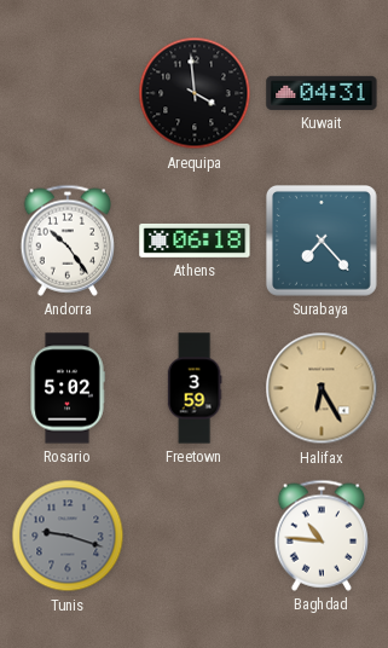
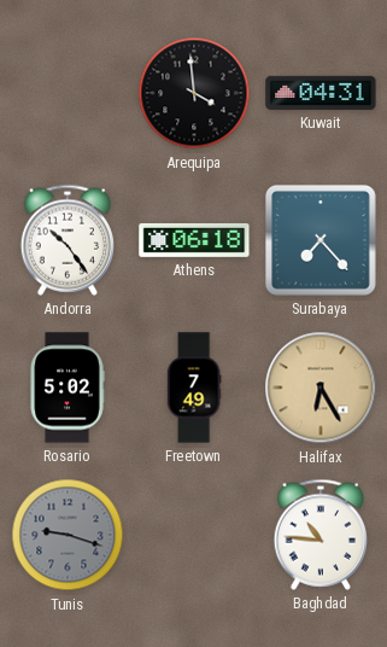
Freetown: 3:59 -> 7:49 (194, 387)
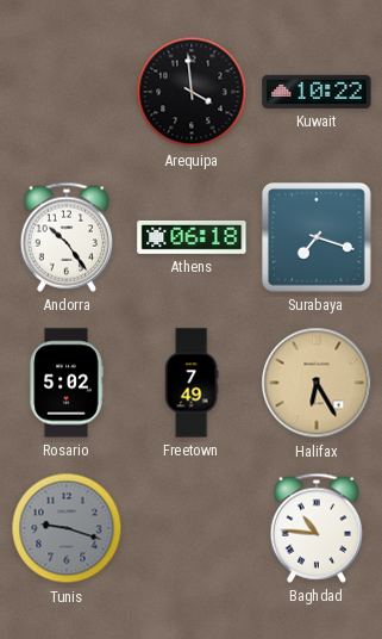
Kuwait: 04:31 -> 10:22 (317, 92)
Surabaya: 7:23 -> 7:18 (317, 237)
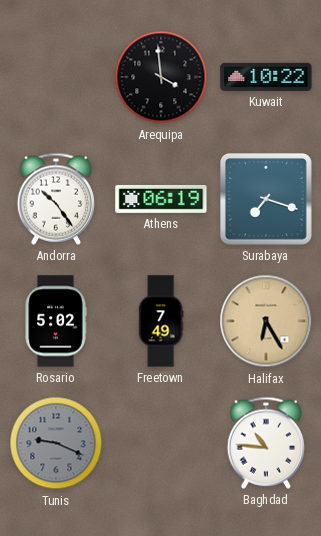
Athens: 06:18 -> 06:19 (161, 199)
Tunis: 9:18 -> 9:19 (56, 443)
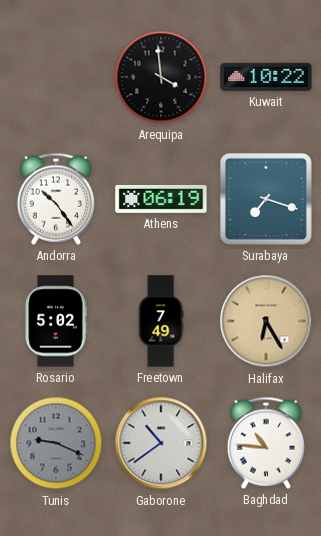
Gaborone: none -> 10:39 (161, 443)
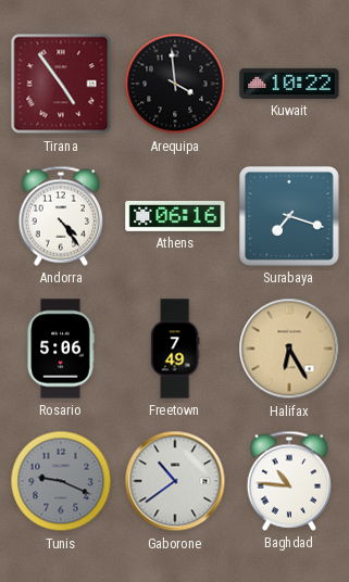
Tirana: none -> 4:54 (61, 84)
Andorra: 10:24 -> 4:24 (60, 216)
Athens: 06:19 -> 06:16 (175, 216)
Rosario: 5:02 -> 5:06 (61, 349)
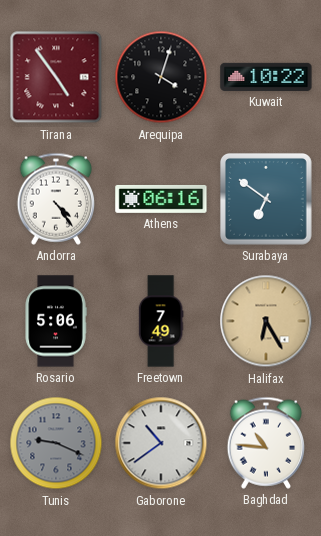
Arequipa: 3:59 -> 4:03 (161, 77)
Surabaya: 7:18 -> 6:51 (266, 199)
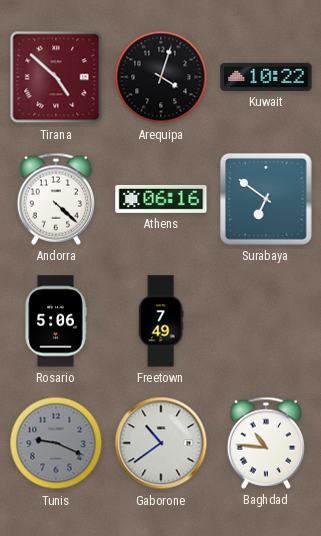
Tirana: 4:54 -> 4:52 (56, 77)
Andorra: 4:24 -> 4:22 (55, 199)
Halifax: 6:25 -> none (266, 321)
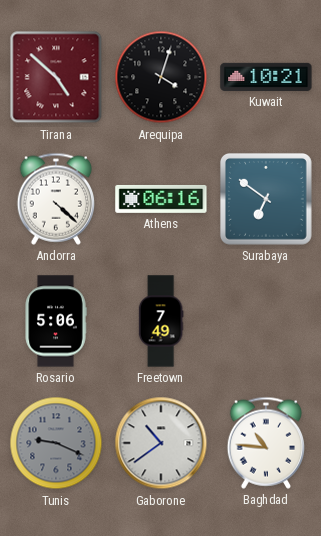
Kuwait: 10:22 -> 10:21 (266, 77)
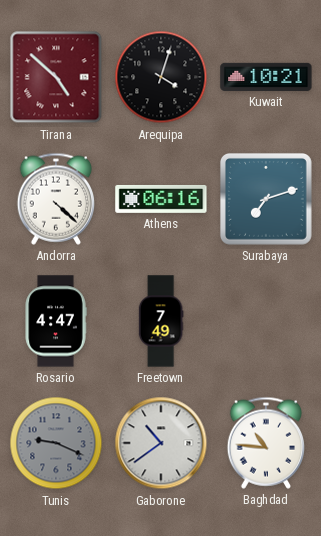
Surabaya: 6:51 -> 7:12 (266, 199)
Rosario: 5:06 -> 4:47 (56, 321)
